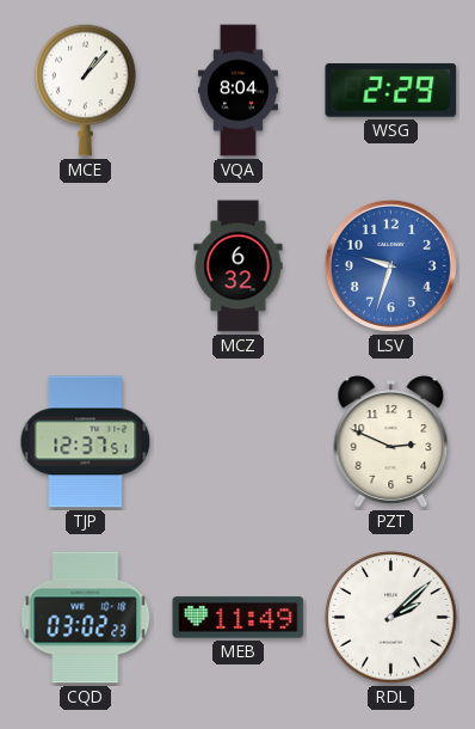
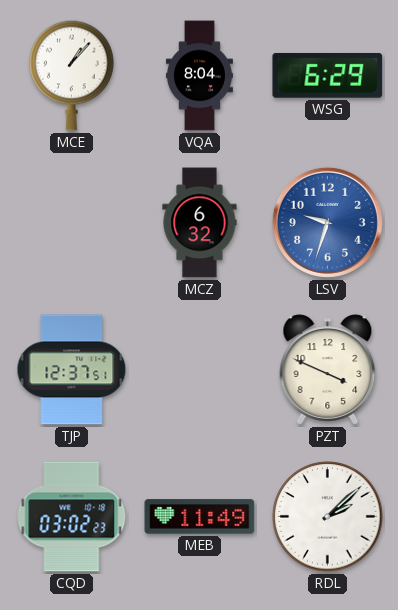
WSG: 2:29 -> 6:29 (328, 75)
PZT: 2:49 -> 3:49 (328, 370)
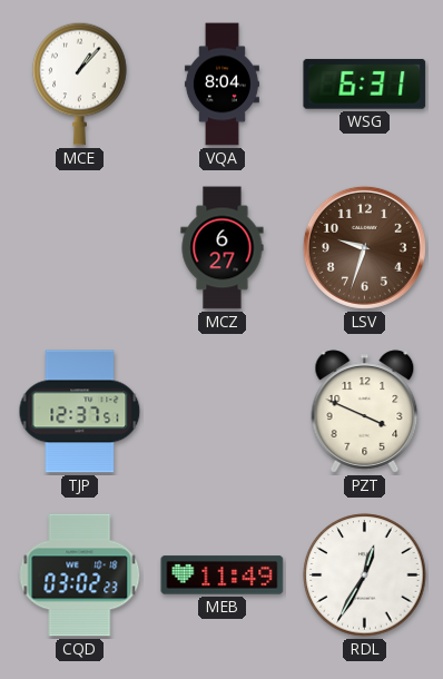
WSG: 6:29 -> 6:31 (365, 83)
MCZ: 6:32 -> 6:27 (223, 248)
LSV dial: blue -> brown (364, 247)
RDL: 2:08 -> 12:35 (365, 575)
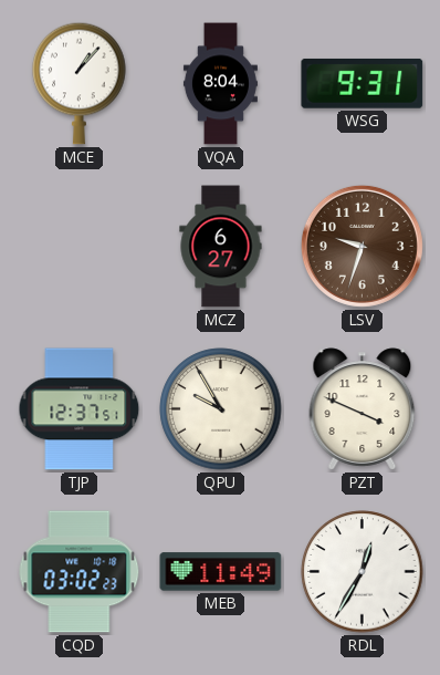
WSG: 6:31 -> 9:31 (363, 83)
QPU: none -> 9:55 (221, 409)
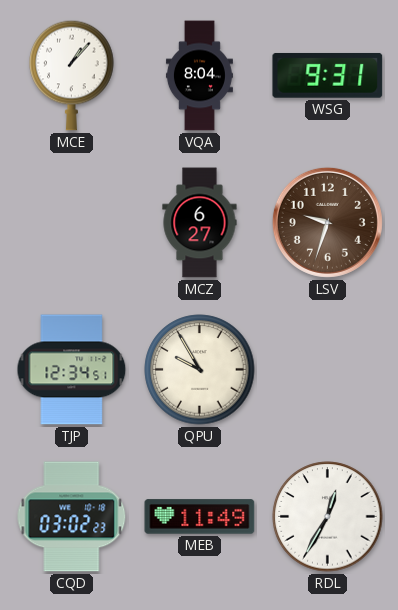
TJP: 12:37 -> 12:34 (72, 370)
PZT: 3:49 -> none (363, 409)
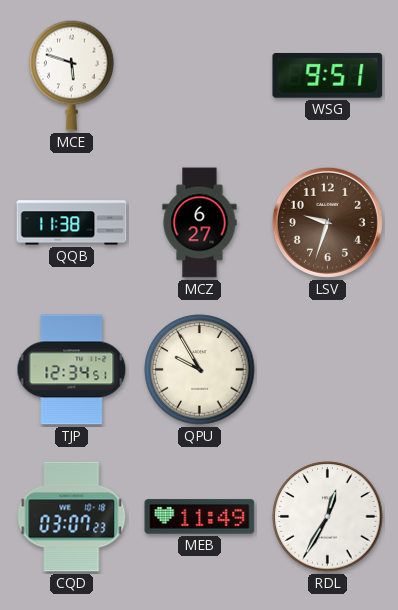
MCE: 1:07 -> 5:48 (72, 75)
VQA: 8:04 -> none (199, 76)
WSG: 9:31 -> 9:51 (328, 75)
QQB: none -> 11:38 (72, 223)
CQD: 03:02 -> 03:07 (72, 517)
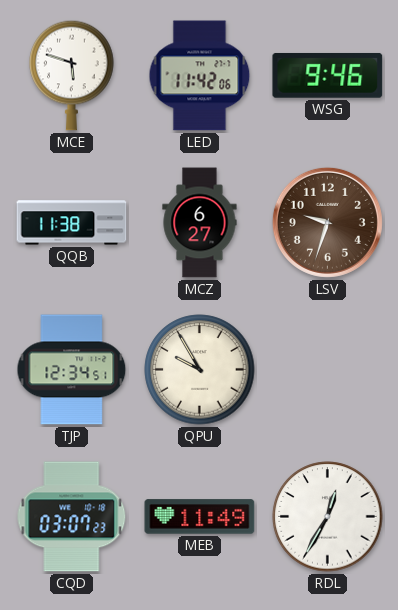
LED: none -> 11:42 (200, 76)
WSG: 9:51 -> 9:46 (328, 75)
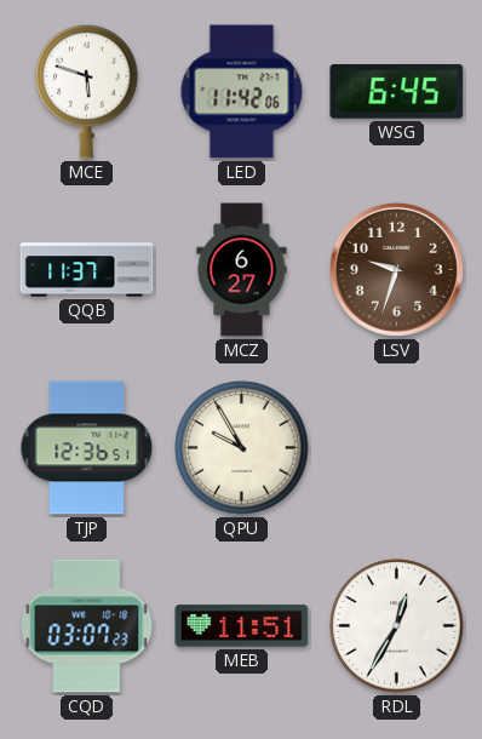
WSG: 9:46 -> 6:45 (397, 91)
QQB: 11:38 -> 11:37 (87, 270)
TJP: 12:34 -> 12:36 (87, 448)
MEB: 11:49 -> 11:51 (242, 626)
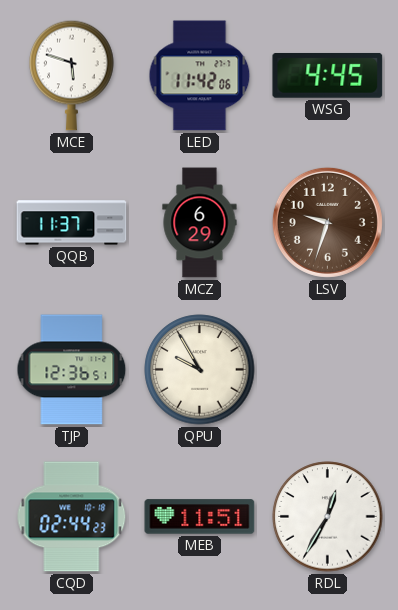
WSG: 6:45 -> 4:45 (328, 75)
MCZ: 6:27 -> 6:29 (200, 223)
CQD: 03:07 -> 02:44 (72, 517)
